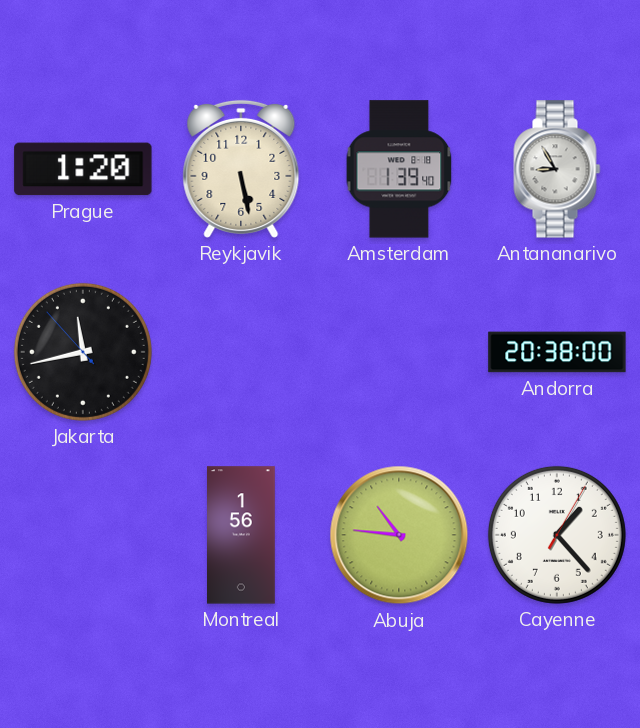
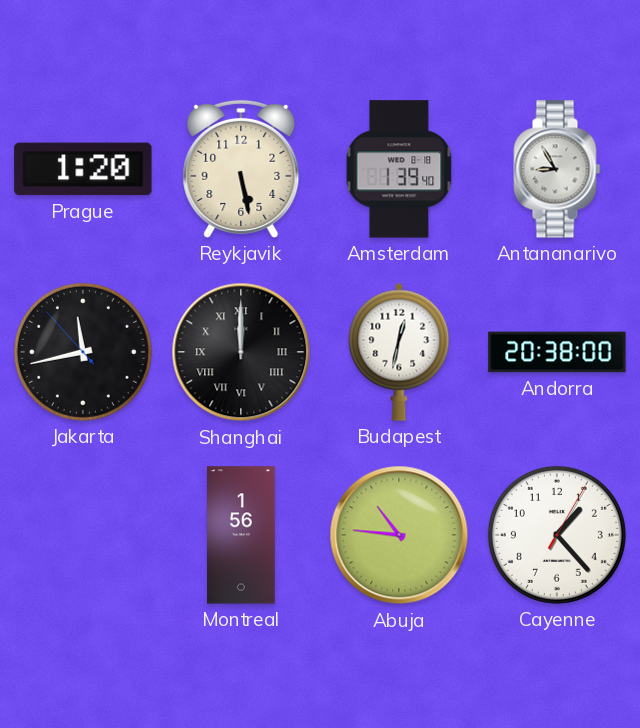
Shanghai: none -> 12:00 (241, 352)
Budapest: none -> 12:32 (399, 352)
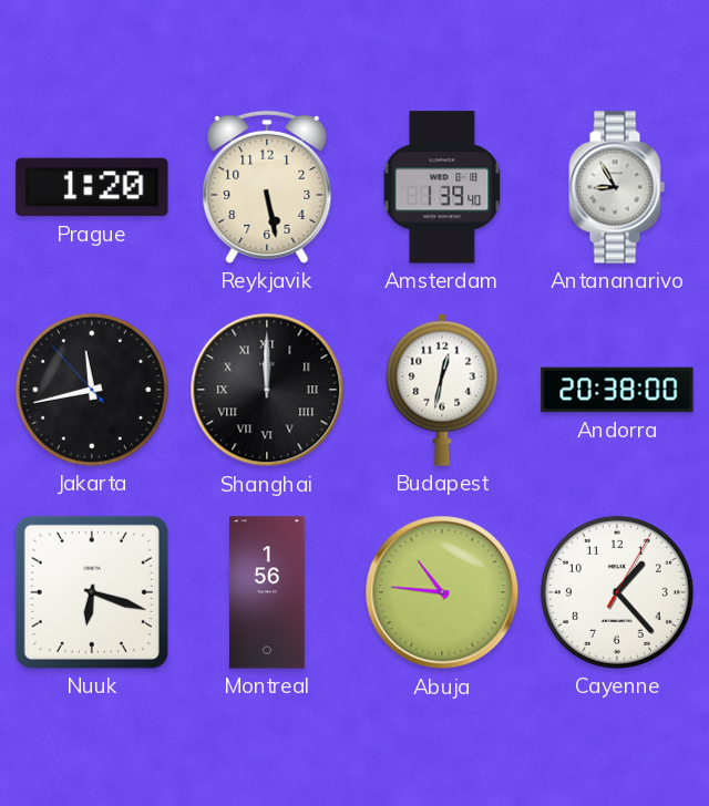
Nuuk: none -> 6:18 (92, 592)
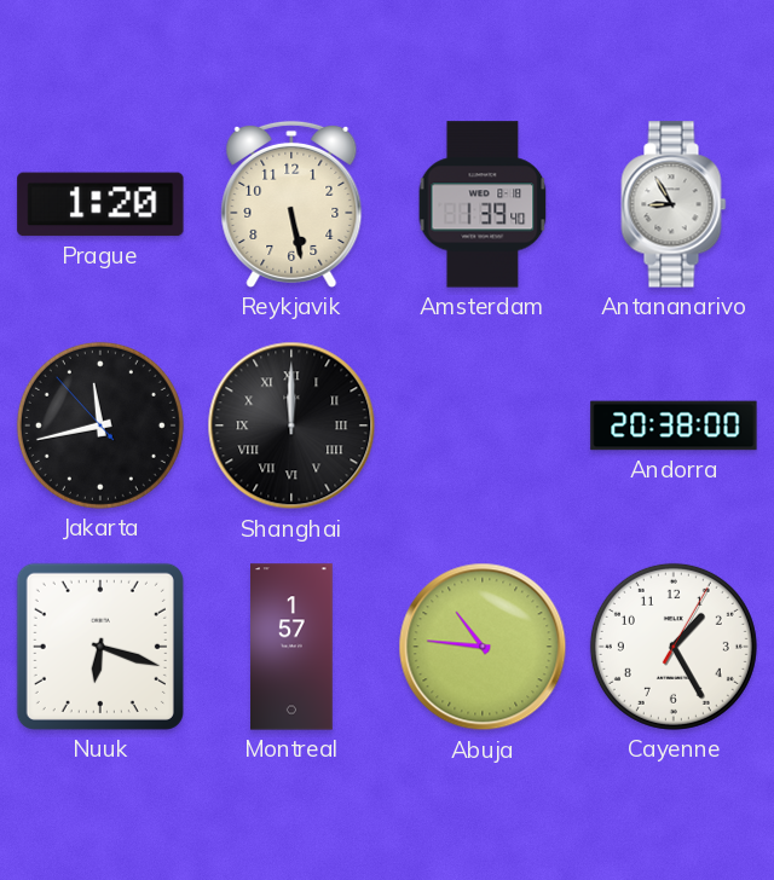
Budapest: 12:32 -> none (442, 390)
Montreal: 1:56 -> 1:57 (293, 647)
Cayenne: 1:23 -> 1:25 (674, 647)
